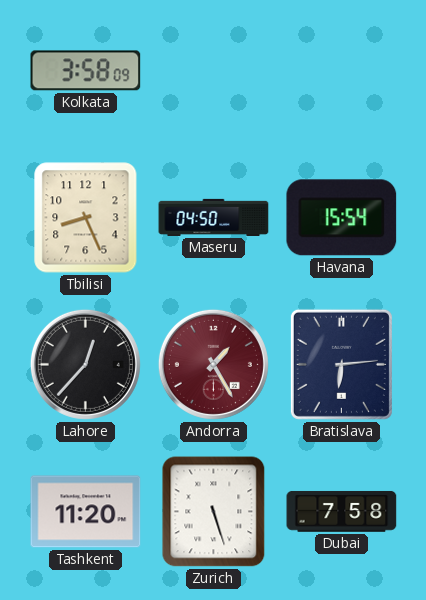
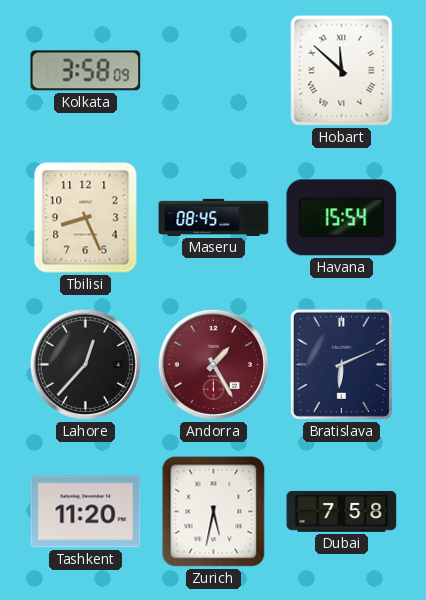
Hobart: none -> 11:52 (342, 71)
Maseru: 04:50 -> 08:45 (214, 217)
Bratislava: 6:14 -> 6:11 (341, 364)
Zurich: 5:27 -> 5:32 (214, 512)
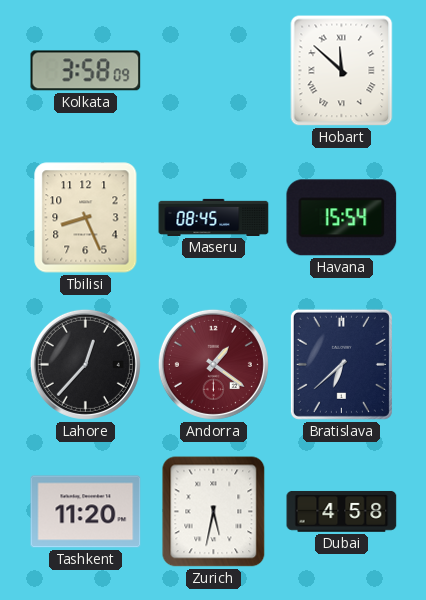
Andorra: 1:25 -> 1:21 (213, 364)
Bratislava: 6:11 -> 6:38 (341, 364)
Dubai: 7:58 -> 4:58 (342, 511)
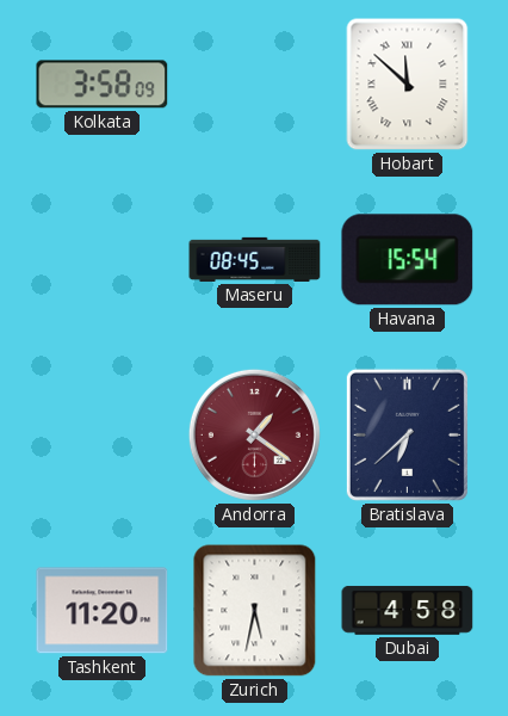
Tbilisi: 8:26 -> none (86, 218)
Lahore: 12:37 -> none (85, 364)
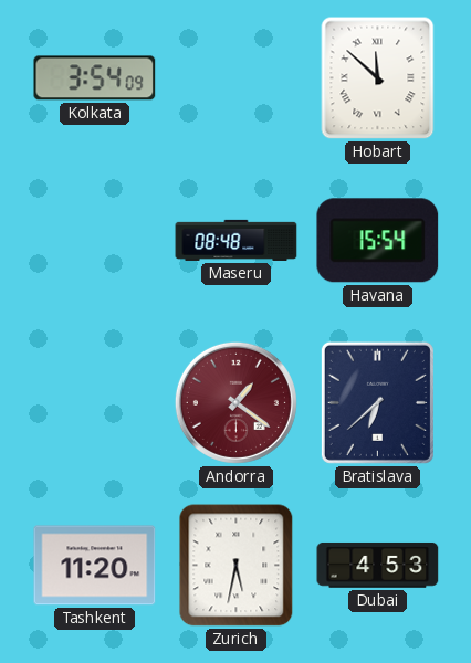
Kolkata: 3:58 -> 3:54 (95, 78)
Maseru: 08:45 -> 08:48 (237, 240)
Dubai: 4:58 -> 4:53 (378, 565)
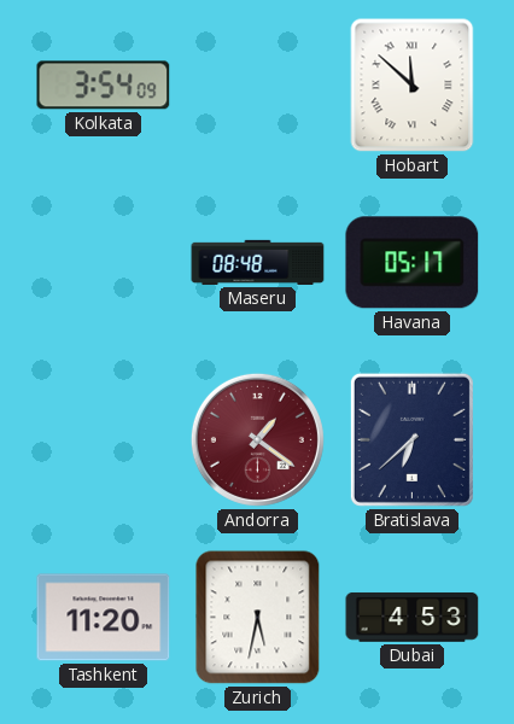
Havana: 15:54 -> 05:17 (413, 263)
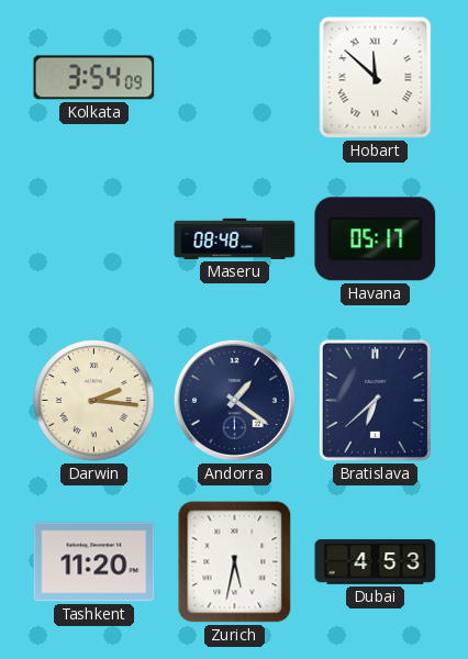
Darwin: none -> 2:16 (94, 401)
Andorra dial: burgundy -> navy (234, 400)
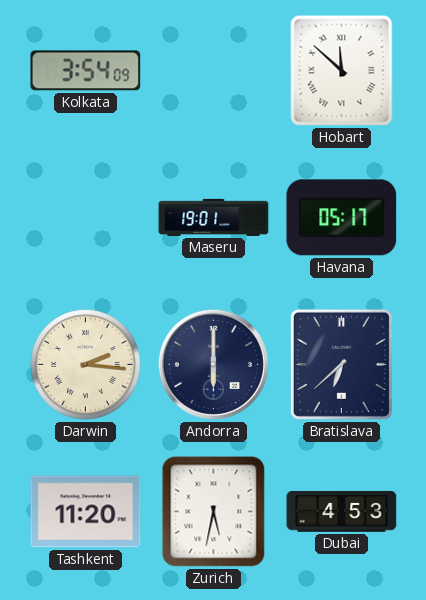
Maseru: 08:48 -> 19:01 (214, 217)
Andorra: 1:21 -> 6:00 (213, 364)
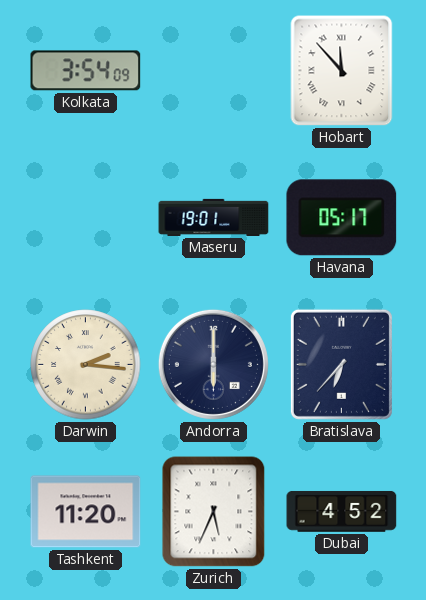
Hobart: 11:52 -> 11:53 (342, 71)
Bratislava: 6:38 -> 6:37 (341, 364)
Zurich: 5:32 -> 5:34 (214, 512)
Dubai: 4:53 -> 4:52 (342, 511)
